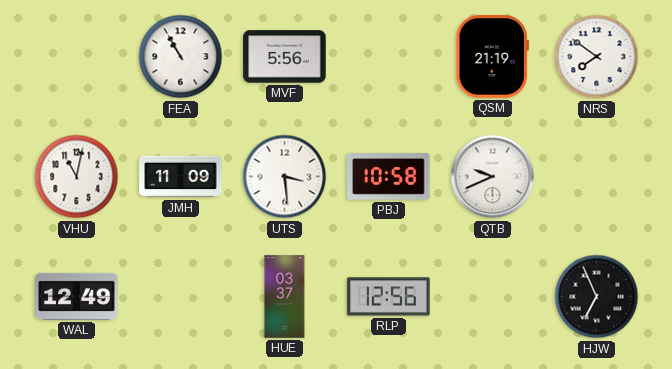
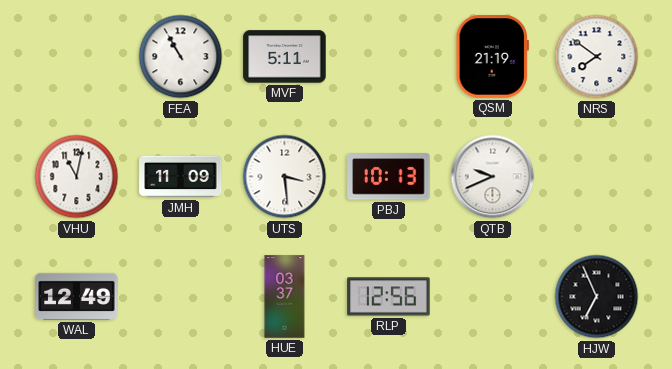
MVF: 5:56 -> 5:11 (285, 57)
PBJ: 10:58 -> 10:13 (389, 177)
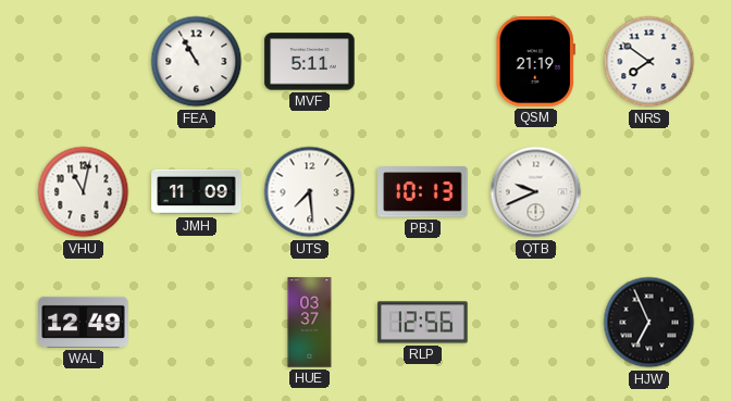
UTS: 3:29 -> 7:29 (310, 192)
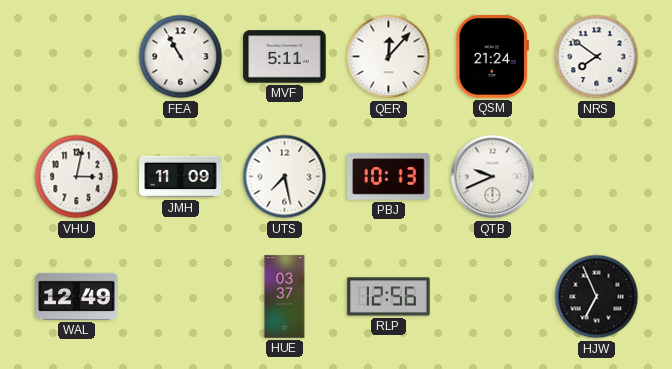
QER: none -> 12:07 (389, 57)
QSM: 21:19 -> 21:24 (492, 57)
VHU: 11:02 -> 3:02 (77, 177)
UTS: 7:29 -> 7:28 (285, 177)
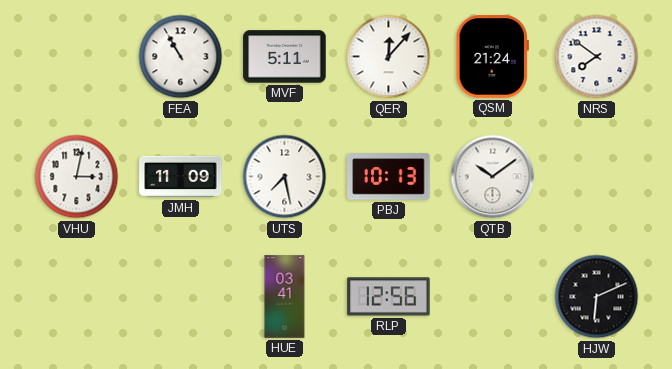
QTB: 9:41 -> 10:09 (493, 177)
WAL: 12:49 -> none (77, 296)
HUE: 03:37 -> 03:41 (285, 297)
HJW: 6:56 -> 6:11 (597, 297)
